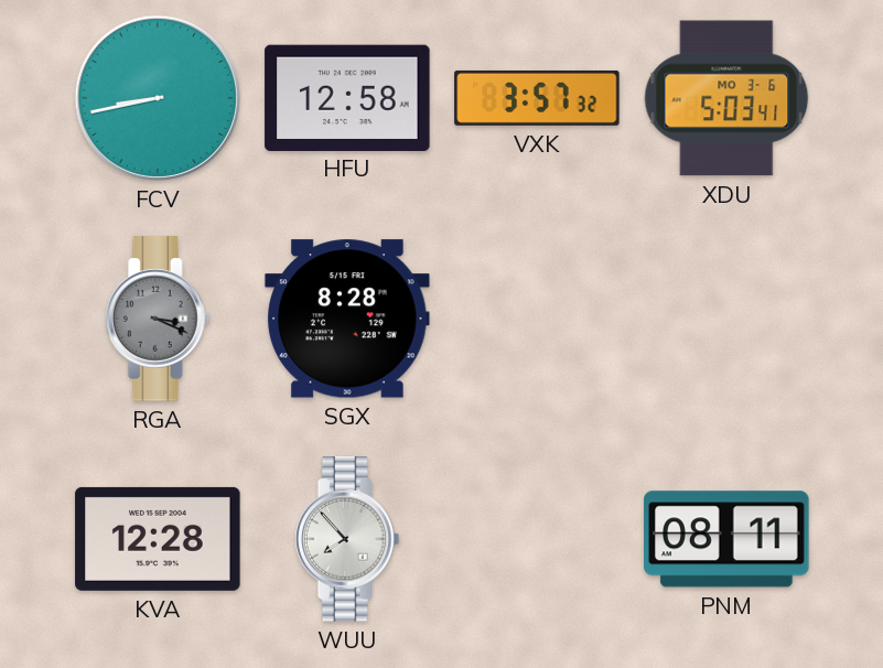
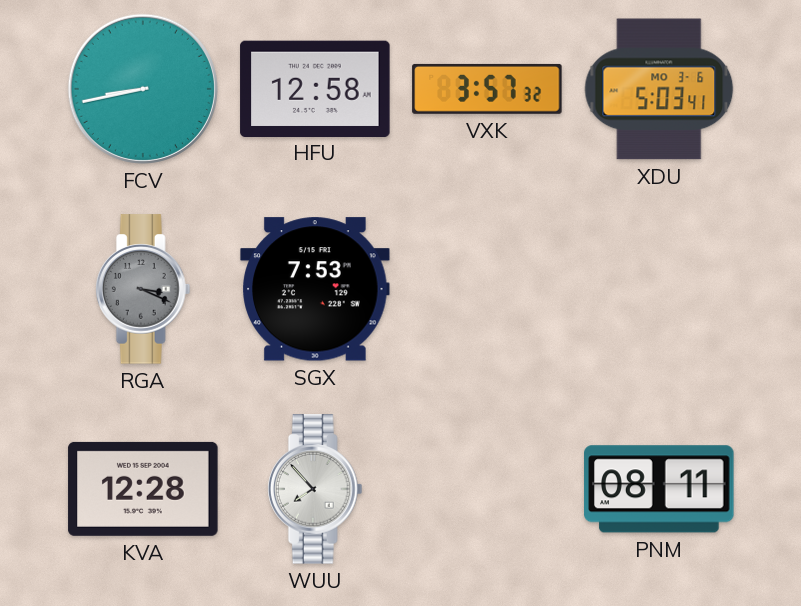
SGX: 8:28 -> 7:53 (315, 289)
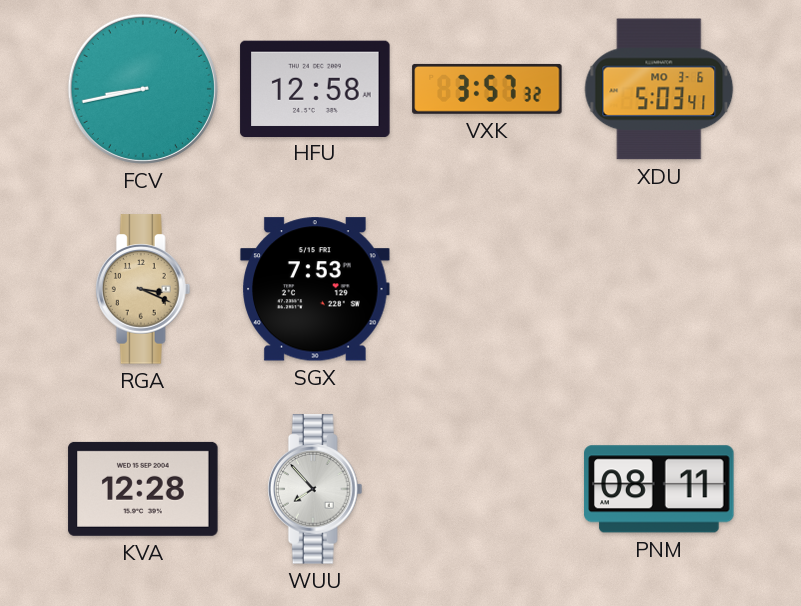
RGA dial: grey -> champagne (143, 289)
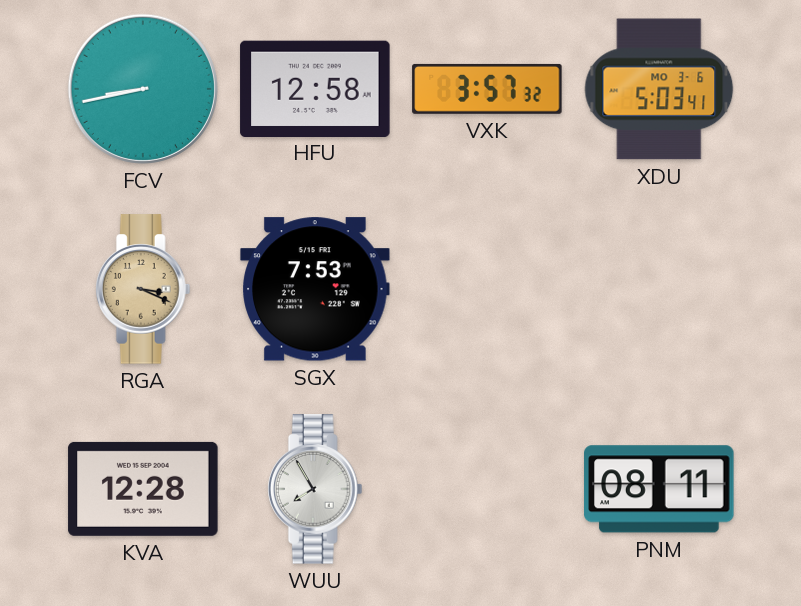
WUU: 7:53 -> 7:55 (315, 489)
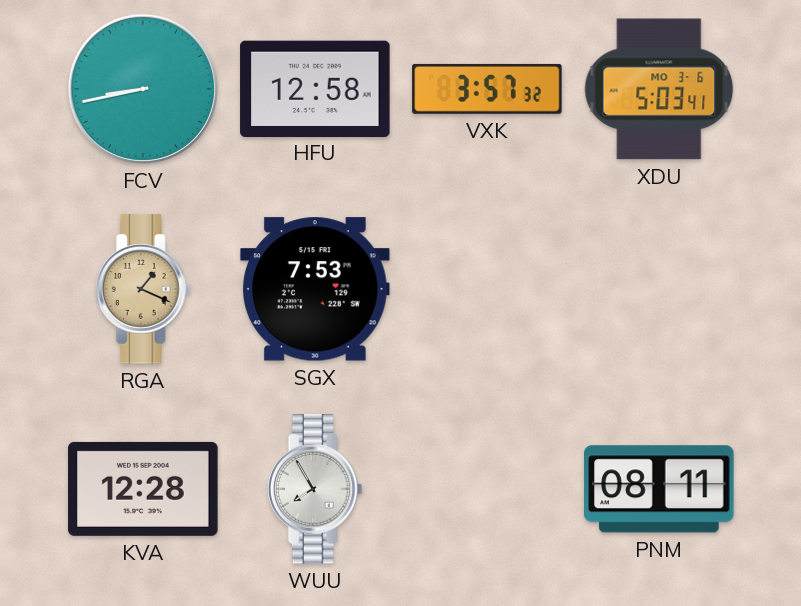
RGA: 3:19 -> 1:19 (143, 289)
